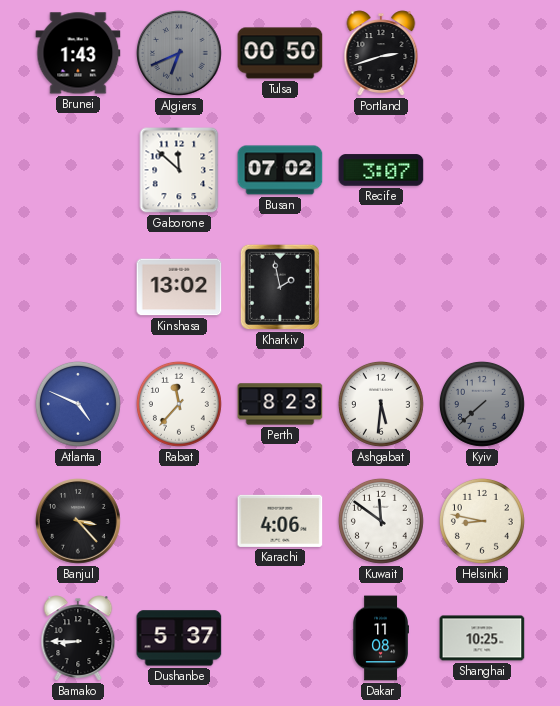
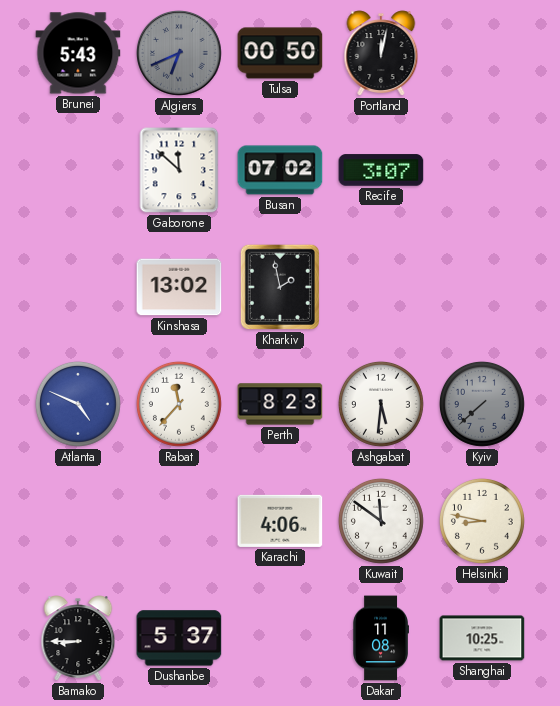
Brunei: 1:43 -> 5:43 (78, 53)
Portland: 2:42 -> 12:02 (381, 53)
Banjul: 3:23 -> none (79, 522)
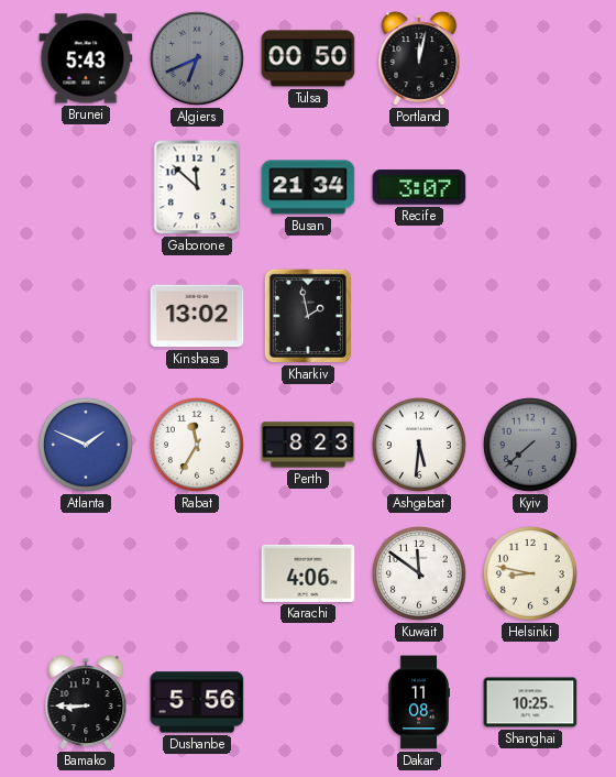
Busan: 07:02 -> 21:34 (308, 187)
Atlanta: 4:49 -> 1:49 (86, 445)
Rabat: 11:37 -> 11:35 (197, 445)
Dushanbe: 5:37 -> 5:56 (197, 702)
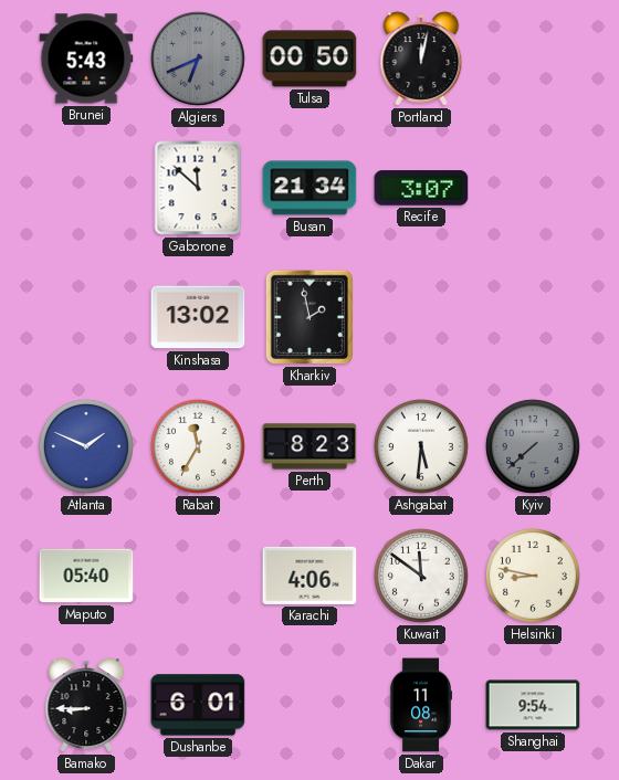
Maputo: none -> 05:40 (86, 576)
Dushanbe: 5:56 -> 6:01 (198, 705)
Shanghai: 10:25 -> 9:54 (533, 705)
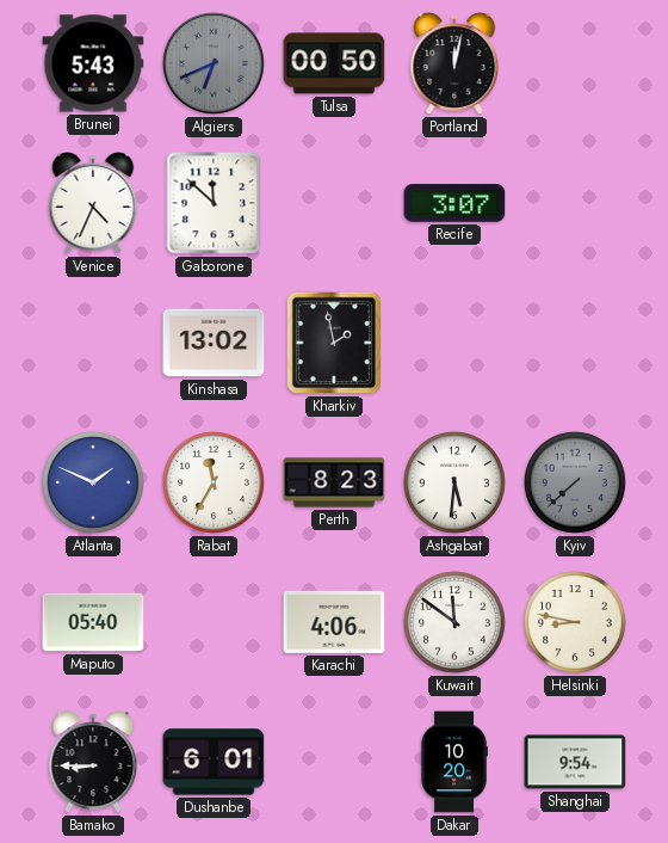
Venice: none -> 4:34 (93, 203)
Busan: 21:34 -> none (309, 188)
Dakar: 11:08 -> 10:20 (453, 762)
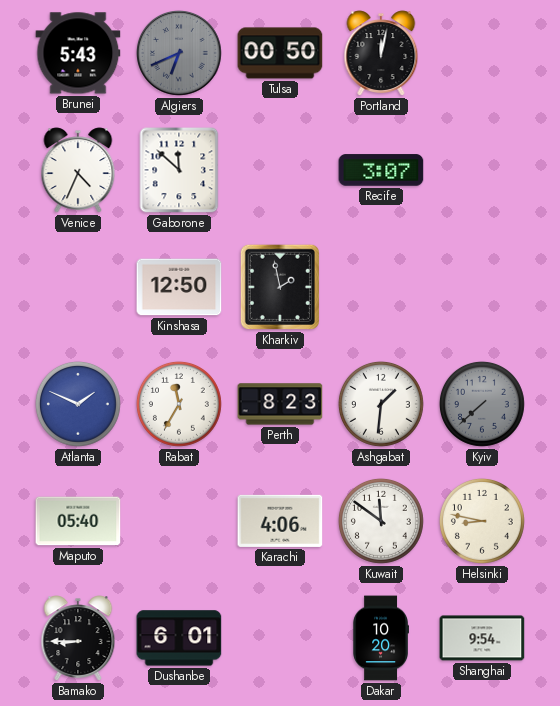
Kinshasa: 13:02 -> 12:50 (179, 287)
Ashgabat: 5:31 -> 1:31 (381, 404)
